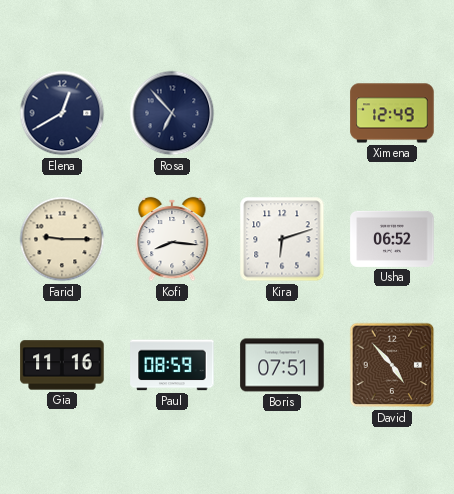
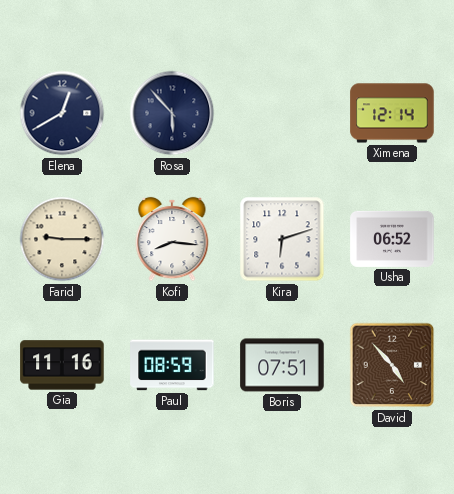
Rosa: 6:53 -> 5:53 (172, 113)
Ximena: 12:49 -> 12:14 (392, 113)
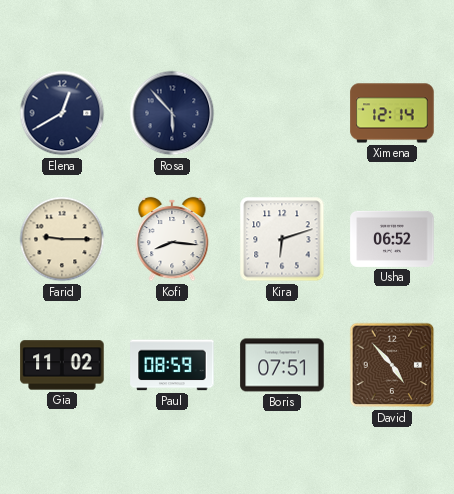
Gia: 11:16 -> 11:02 (62, 365)
